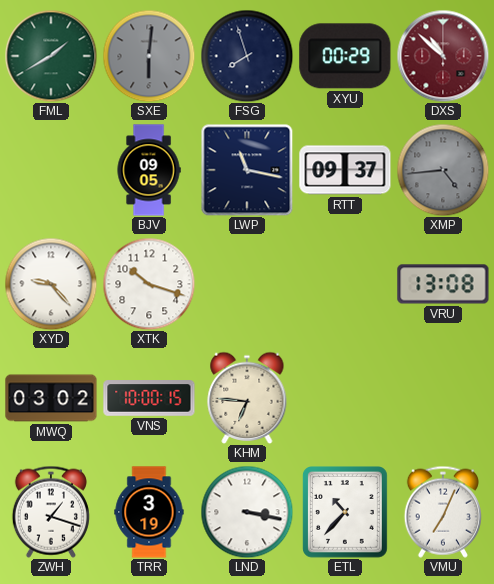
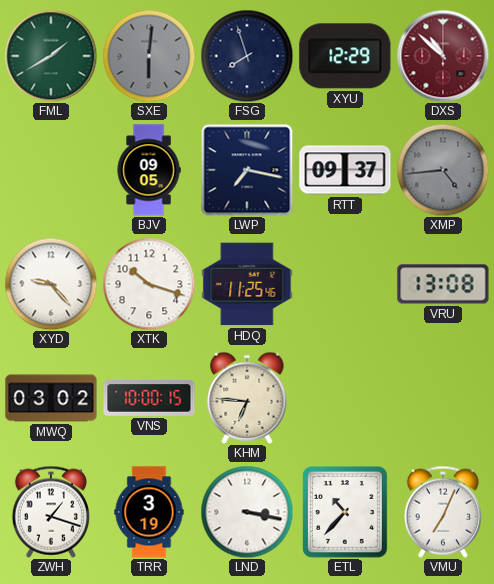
XYU: 00:29 -> 12:29 (345, 56)
LWP: 11:17 -> 7:17 (247, 170)
HDQ: none -> 11:25 (247, 284)
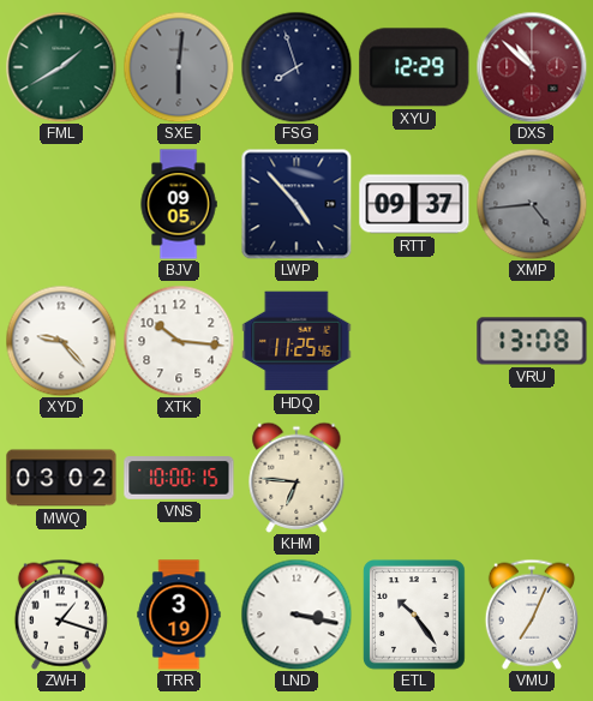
LWP: 7:17 -> 4:53 (296, 204)
XTK: 10:18 -> 10:16 (179, 341)
ETL: 10:37 -> 10:24 (415, 616)
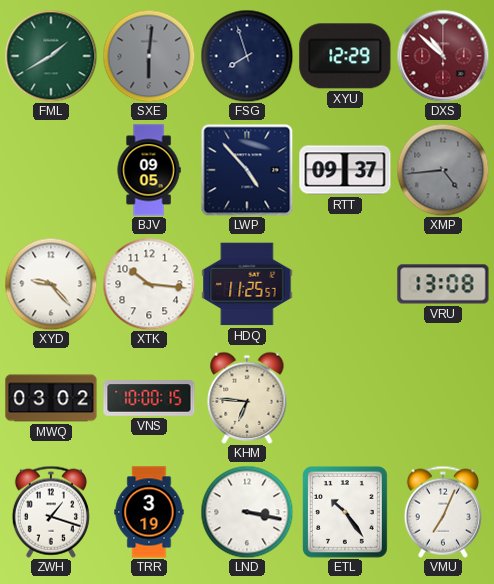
HDQ: 11:25:46 -> 11:25:57 (247, 284)
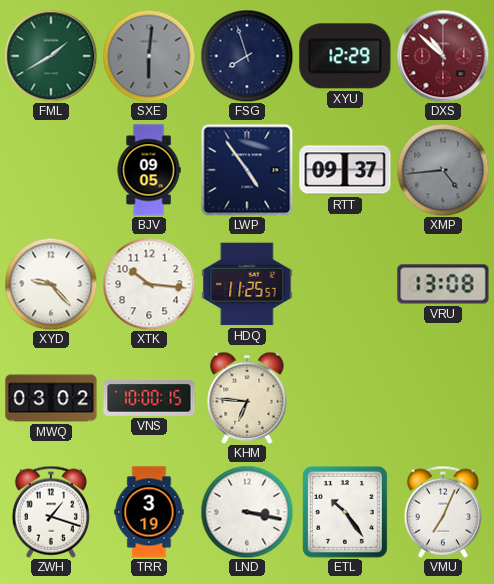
LWP: 4:53 -> 4:54 (247, 170)
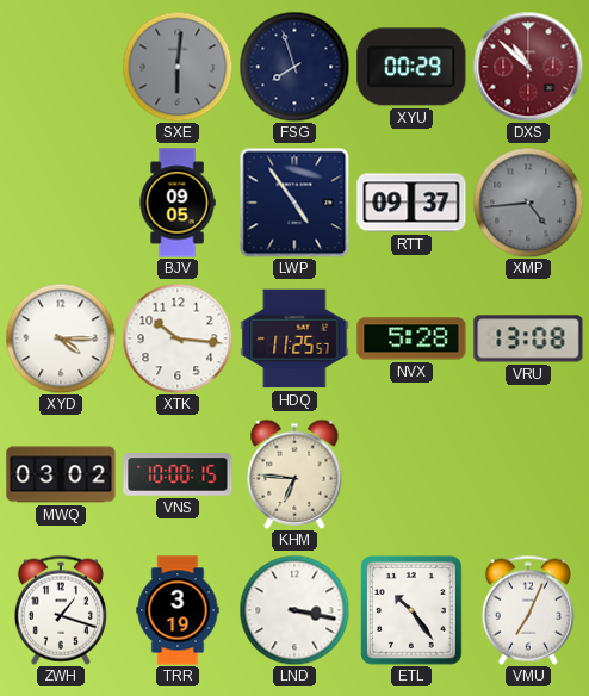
FML: 1:40 -> none (51, 56)
XYU: 12:29 -> 00:29 (411, 67)
XYD: 9:23 -> 4:15 (61, 338)
NVX: none -> 5:28 (411, 338)
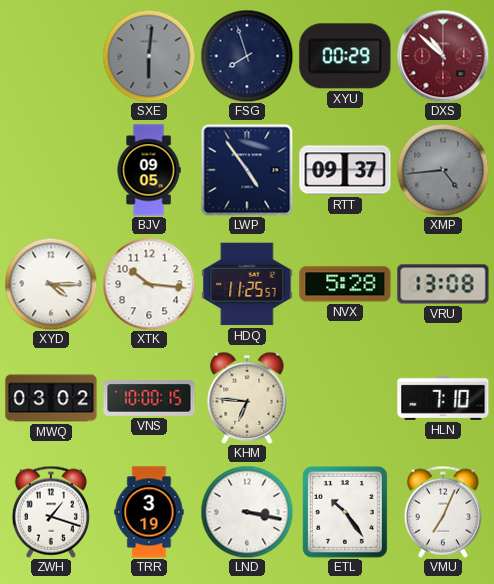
HLN: none -> 7:10 (443, 398)
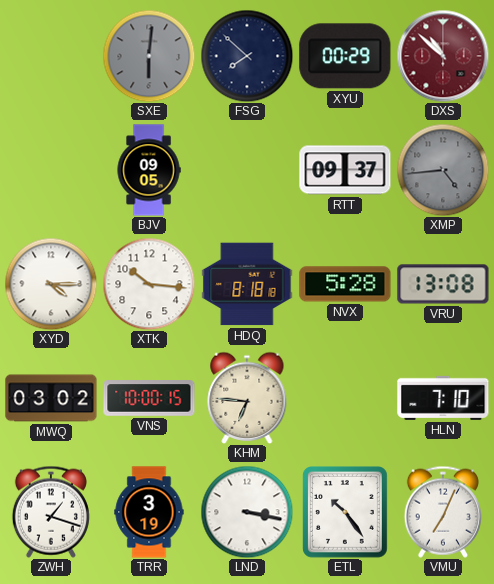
FSG: 7:57 -> 7:52 (247, 56)
LWP: 4:54 -> none (247, 170)
HDQ: 11:25 -> 8:18 (247, 284)
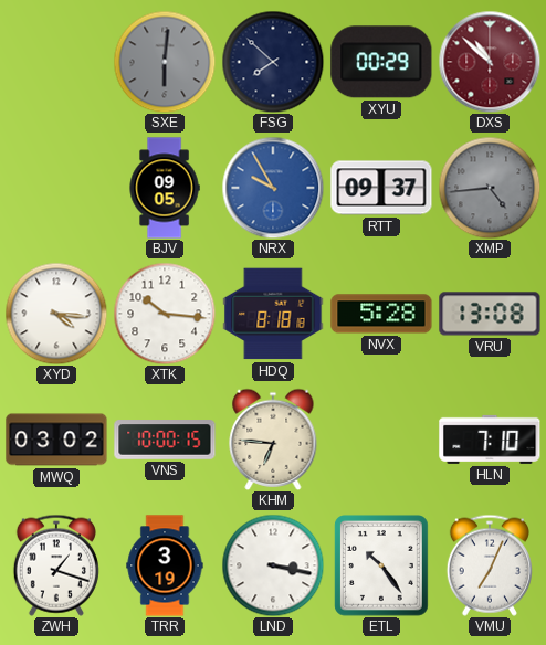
NRX: none -> 9:55 (273, 188)
XYD: 4:15 -> 4:16 (56, 314)
